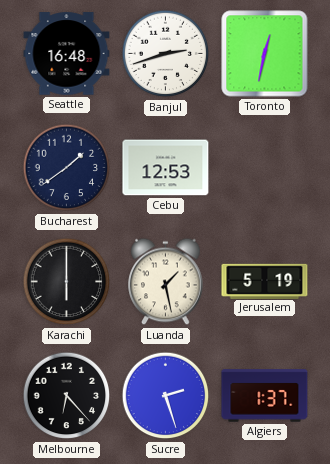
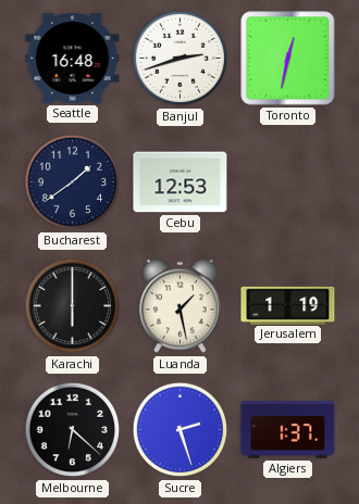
Jerusalem: 5:19 -> 1:19 (288, 305)
Melbourne: 6:23 -> 6:22 (73, 430)
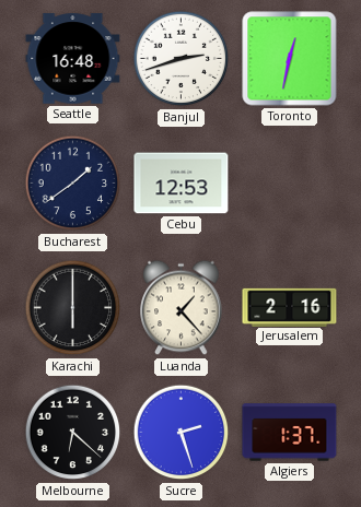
Luanda: 1:28 -> 1:23 (182, 308)
Jerusalem: 1:19 -> 2:16 (290, 307)
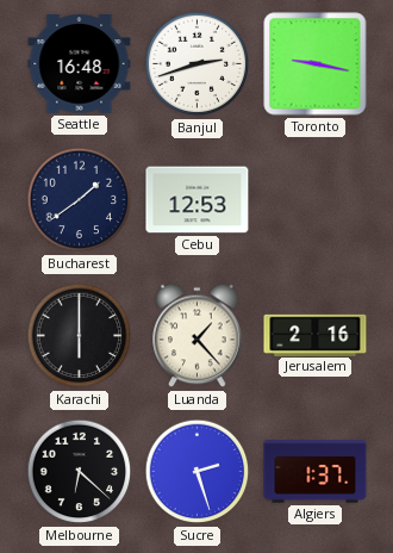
Toronto: 12:32 -> 9:17 (316, 64)
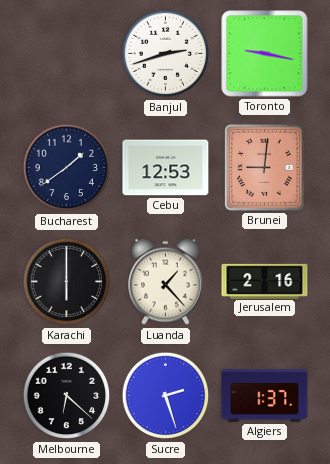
Seattle: 16:48 -> none (80, 64)
Brunei: none -> 9:01 (264, 167)
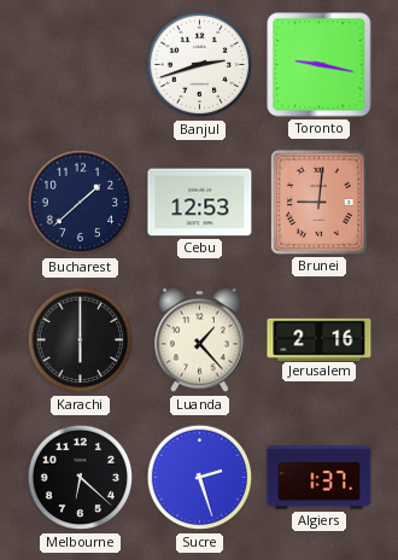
Bucharest: 1:39 -> 1:38 (81, 203)
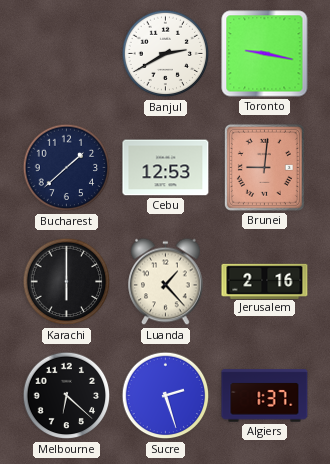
Banjul: 2:42 -> 2:40 (166, 54)
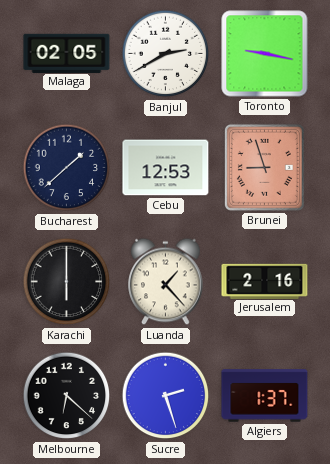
Malaga: none -> 02:05 (67, 53)
Brunei: 9:01 -> 8:57 (264, 167)
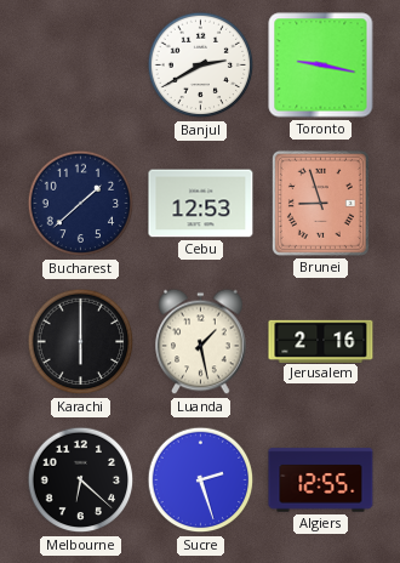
Malaga: 02:05 -> none (67, 53)
Luanda: 1:23 -> 1:28 (201, 342)
Algiers: 1:37 -> 12:55 (321, 480)
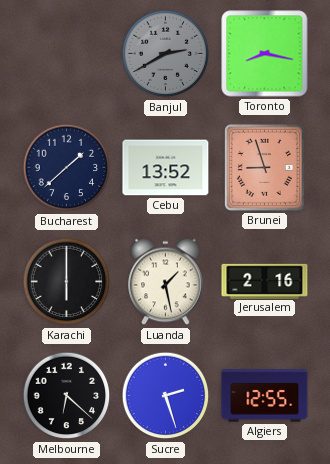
Banjul dial: white -> grey (166, 54)
Toronto: 9:17 -> 8:17 (265, 54)
Cebu: 12:53 -> 13:52 (166, 168)
